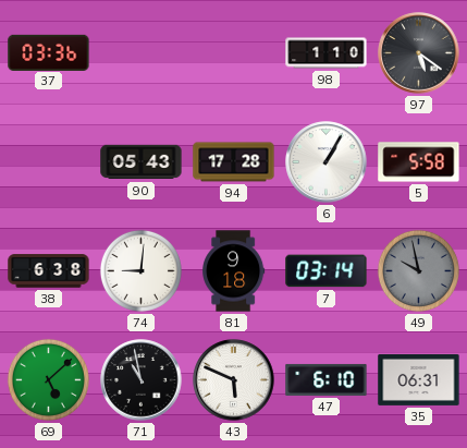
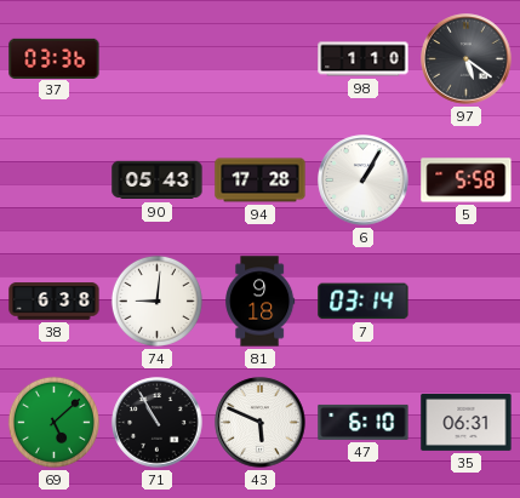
49: 9:58 -> none (418, 270)
71: 10:58 -> 10:55 (158, 423)
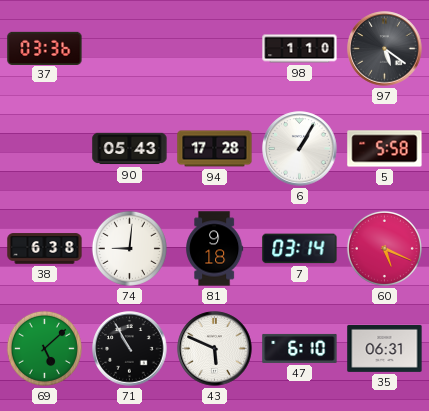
60: none -> 5:19 (384, 248)
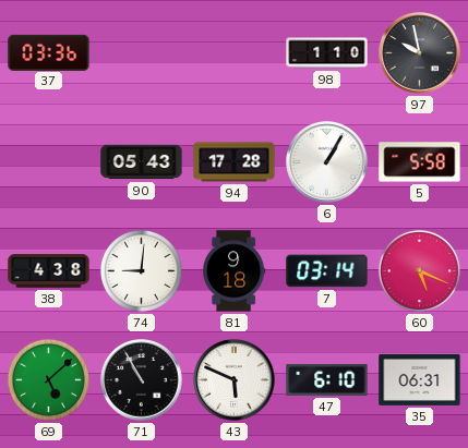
97: 5:21 -> 9:58 (420, 53)
38: 6:38 -> 4:38 (49, 271)
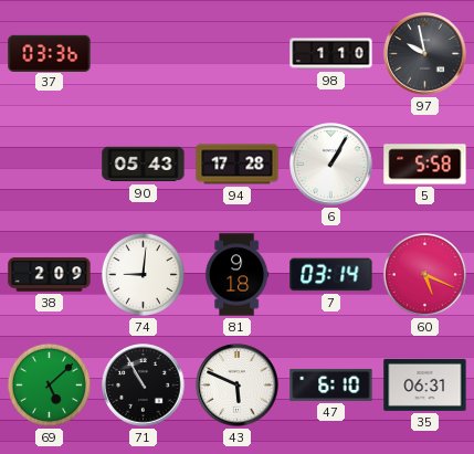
38: 4:38 -> 2:09 (50, 275)
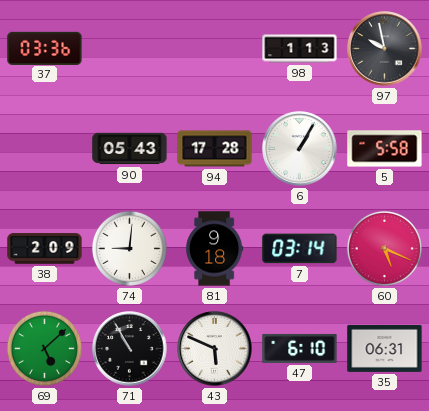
98: 1:10 -> 1:13 (300, 49)
